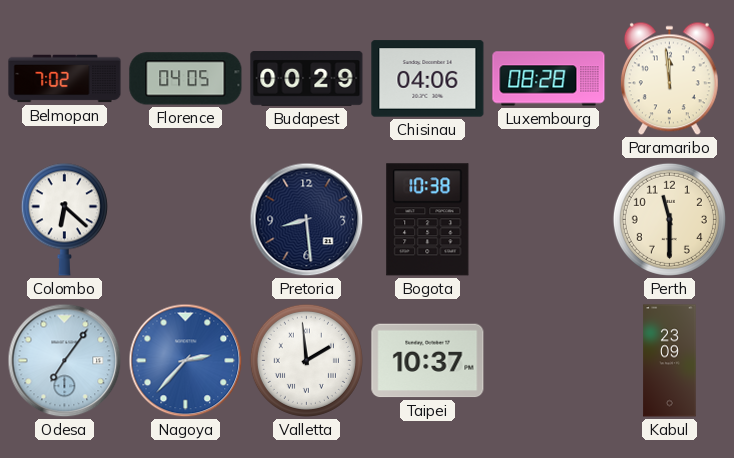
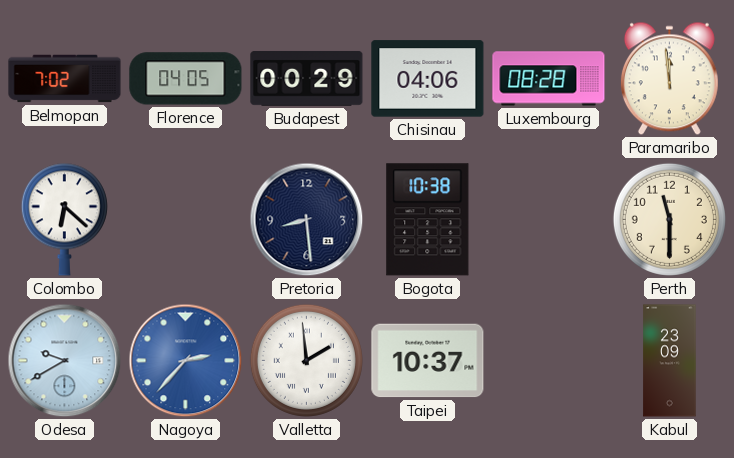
Odesa: 7:06 -> 9:40 (65, 361)
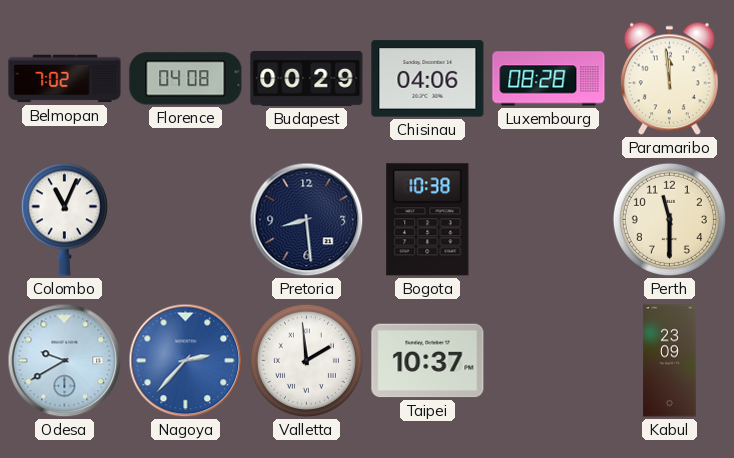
Florence: 04:05 -> 04:08 (186, 79)
Colombo: 6:22 -> 11:04 (64, 219)
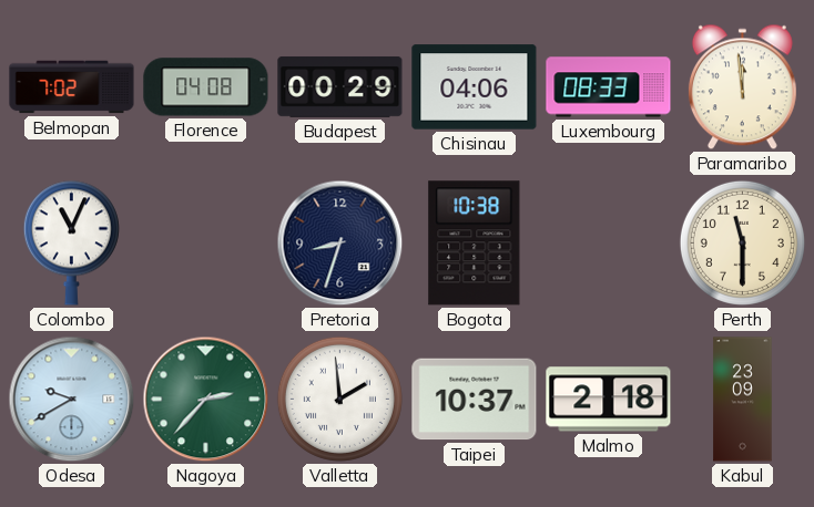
Luxembourg: 08:28 -> 08:33 (609, 87)
Pretoria: 8:29 -> 8:33 (340, 244)
Nagoya dial: blue -> green (206, 400)
Malmo: none -> 2:18 (609, 400)
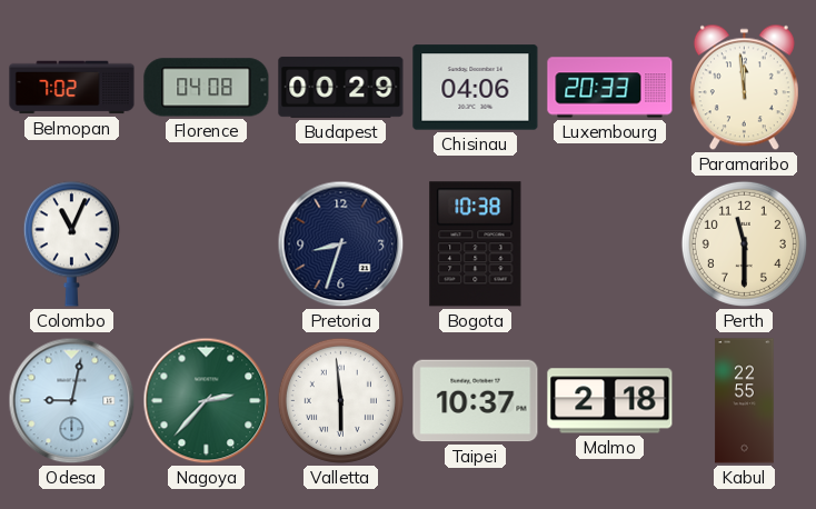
Luxembourg: 08:33 -> 20:33 (610, 88)
Odesa: 9:40 -> 9:02 (72, 401)
Valletta: 1:59 -> 5:59 (340, 400)
Kabul: 23:09 -> 22:55 (745, 401)
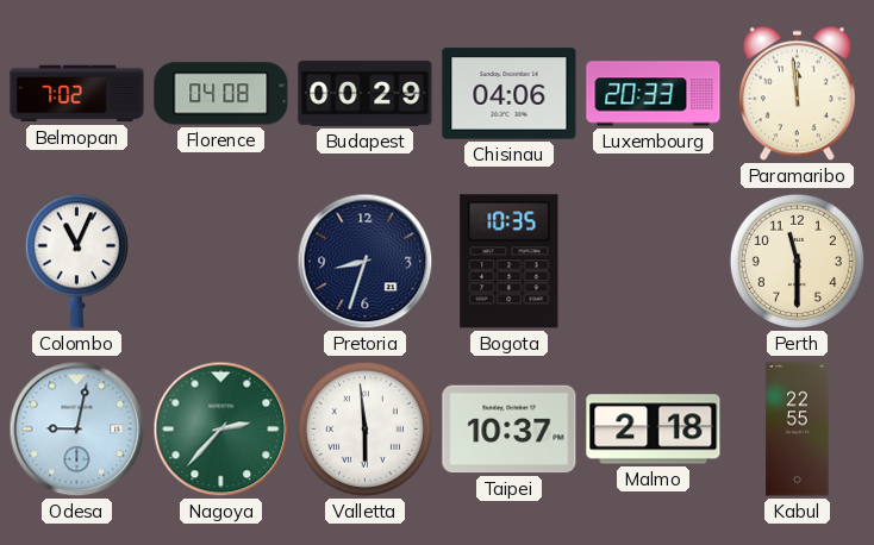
Bogota: 10:38 -> 10:35 (510, 262)
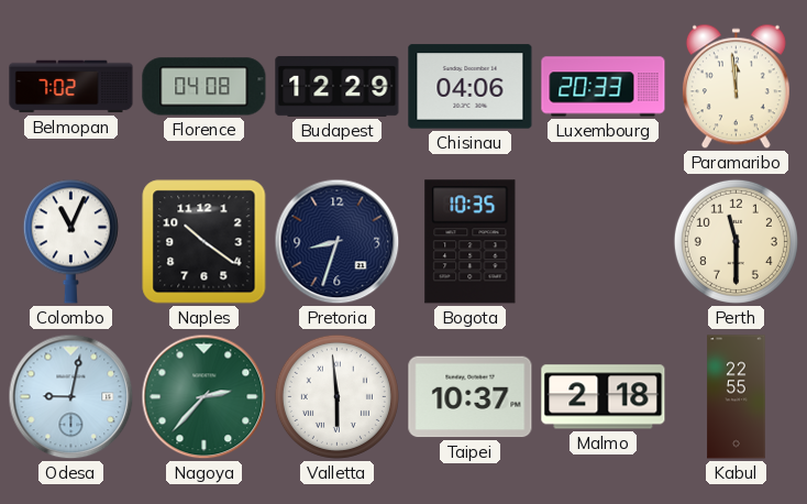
Budapest: 00:29 -> 12:29 (338, 86)
Naples: none -> 10:21 (204, 242)
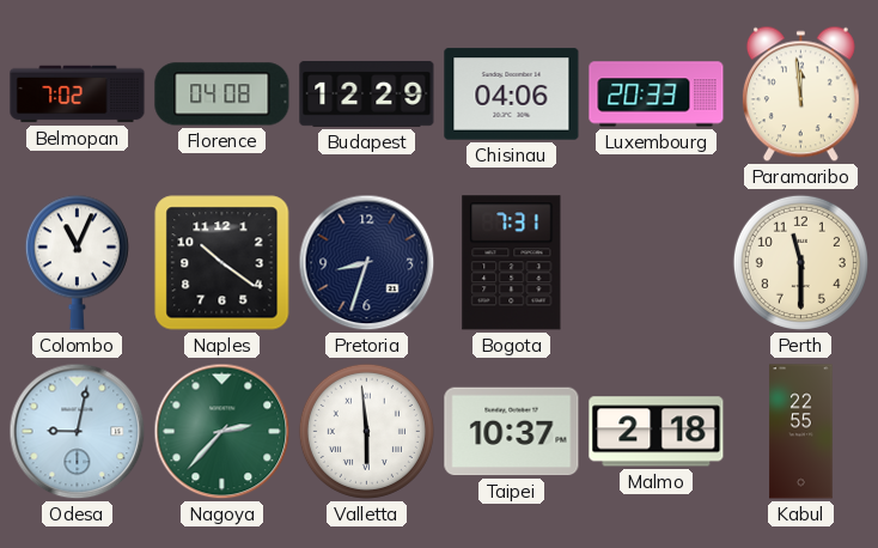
Bogota: 10:35 -> 7:31 (512, 263)
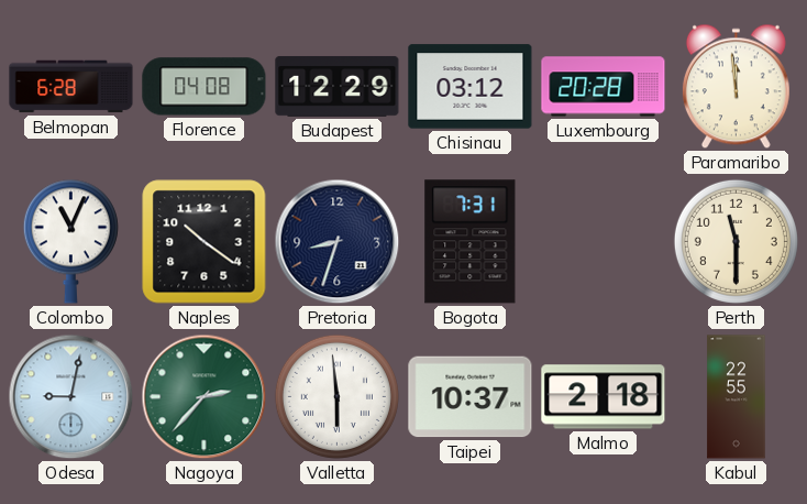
Belmopan: 7:02 -> 6:28 (71, 87)
Chisinau: 04:06 -> 03:12 (471, 87)
Luxembourg: 20:33 -> 20:28 (604, 87)
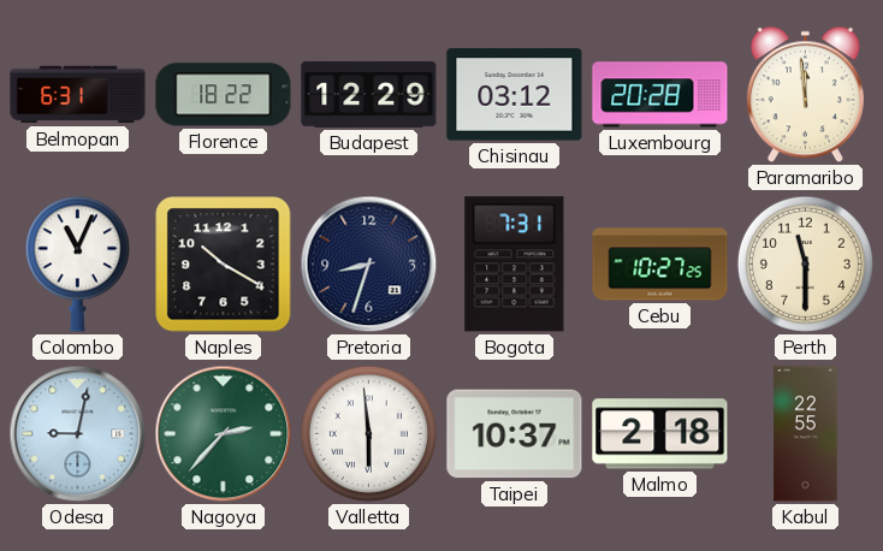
Belmopan: 6:28 -> 6:31 (78, 95)
Florence: 04:08 -> 18:22 (224, 95)
Naples: 10:21 -> 10:20 (224, 265)
Cebu: none -> 10:27 (660, 265)
